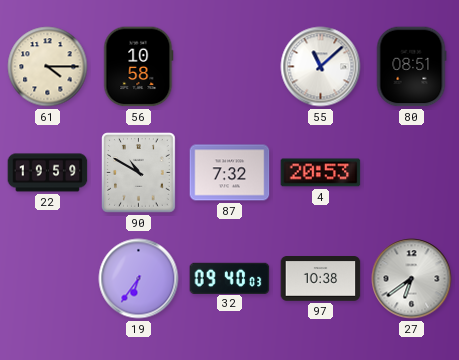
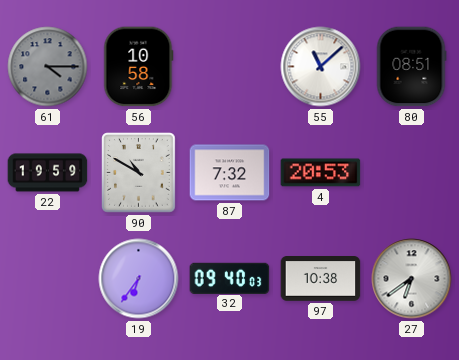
61 dial: cream -> grey (48, 67)
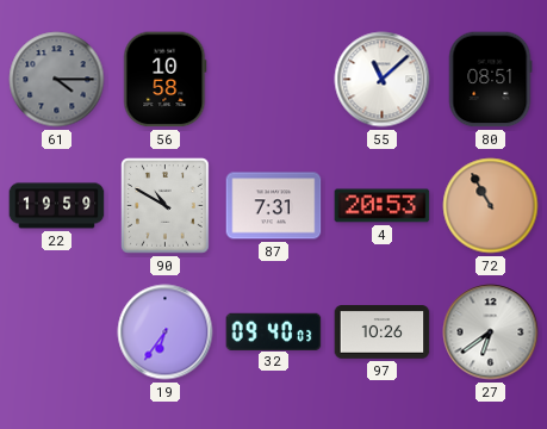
87: 7:32 -> 7:31 (274, 206)
72: none -> 10:55 (491, 206)
97: 10:38 -> 10:26 (383, 332)
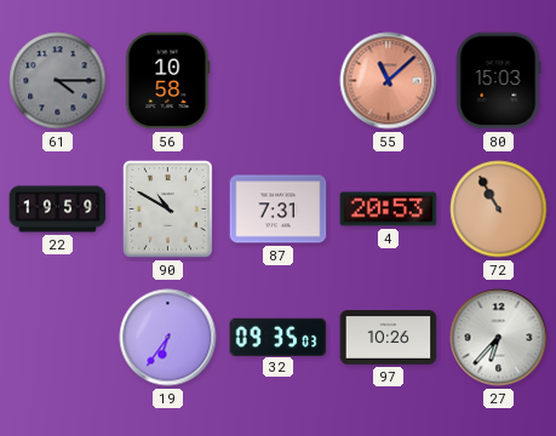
55 dial: white -> salmon (389, 81)
80: 08:51 -> 15:03 (498, 81)
32: 09:40 -> 09:35 (279, 337)
27: 6:39 -> 6:37 (499, 338)
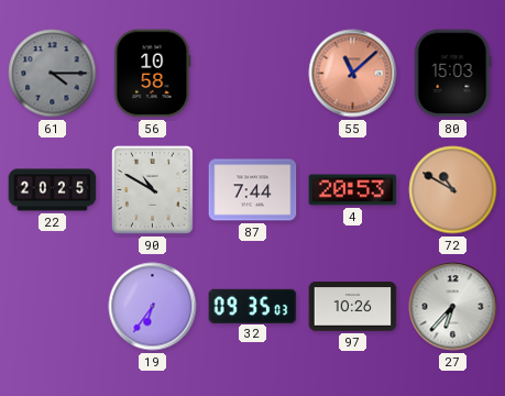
22: 19:59 -> 20:25 (53, 190)
87: 7:31 -> 7:44 (253, 190)
72: 10:55 -> 10:50 (453, 190)
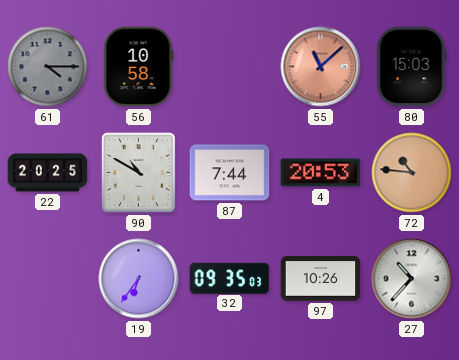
72: 10:50 -> 10:46 (412, 173)
27: 6:37 -> 10:37 (412, 279)
